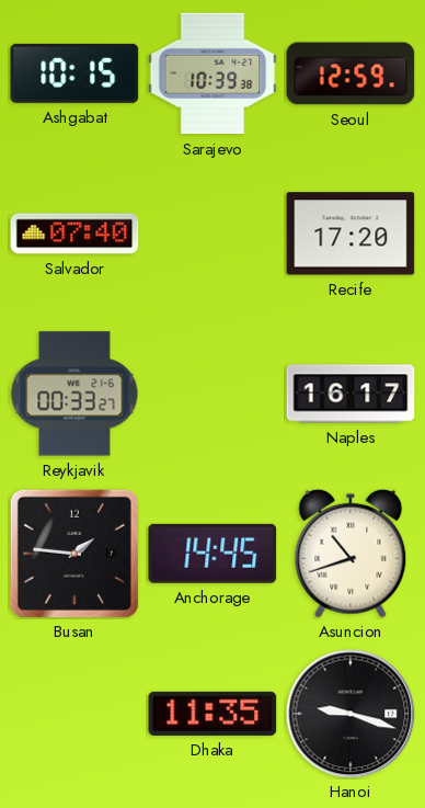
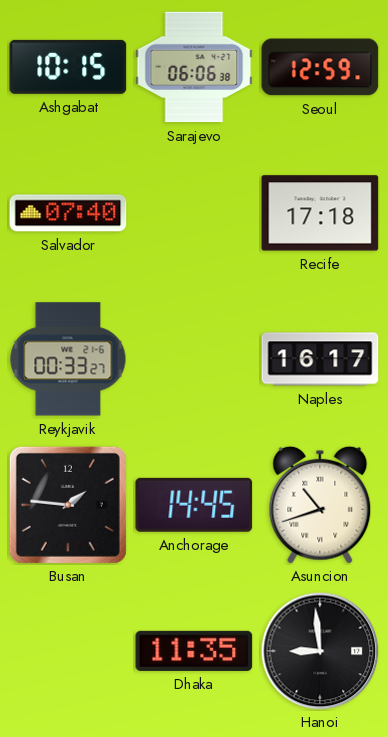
Sarajevo: 10:39 -> 06:06 (194, 67)
Recife: 17:20 -> 17:18 (320, 213)
Hanoi: 9:18 -> 8:59 (320, 651)
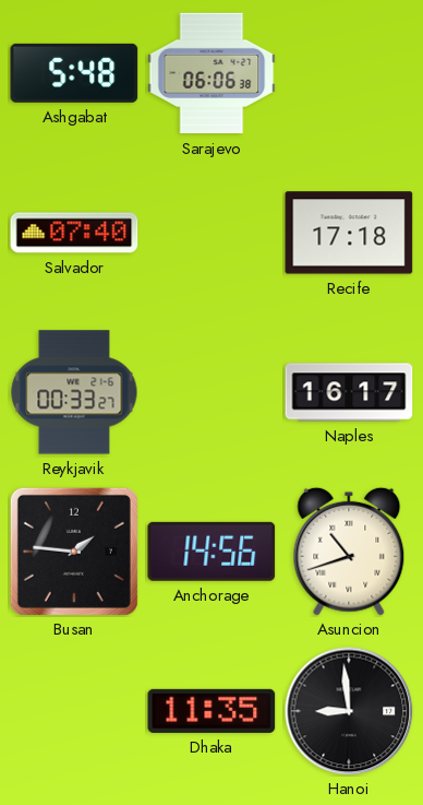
Ashgabat: 10:15 -> 5:48 (74, 73)
Seoul: 12:59 -> none (320, 67)
Anchorage: 14:45 -> 14:56 (211, 552)
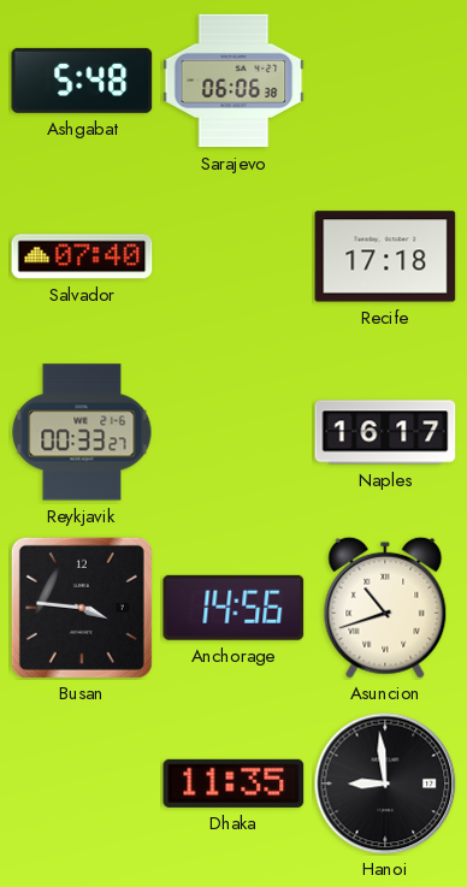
Busan: 1:46 -> 3:46 (82, 608)
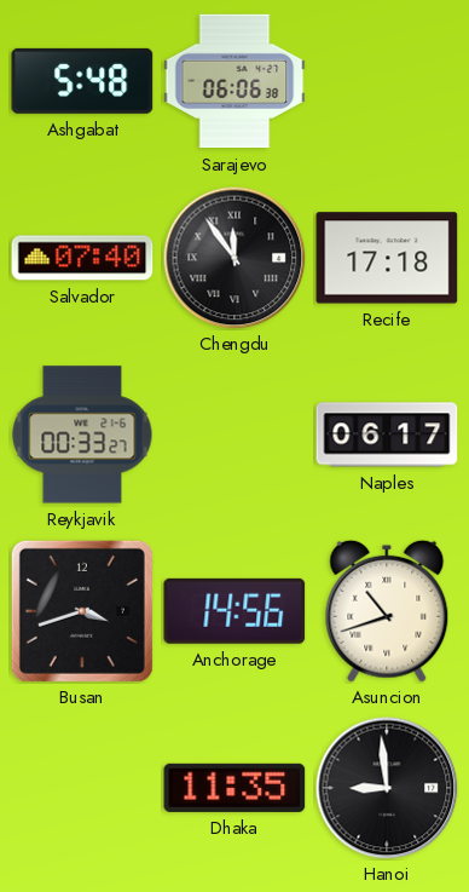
Chengdu: none -> 11:54 (234, 258)
Naples: 16:17 -> 06:17 (387, 435)
Busan: 3:46 -> 3:42 (82, 611)
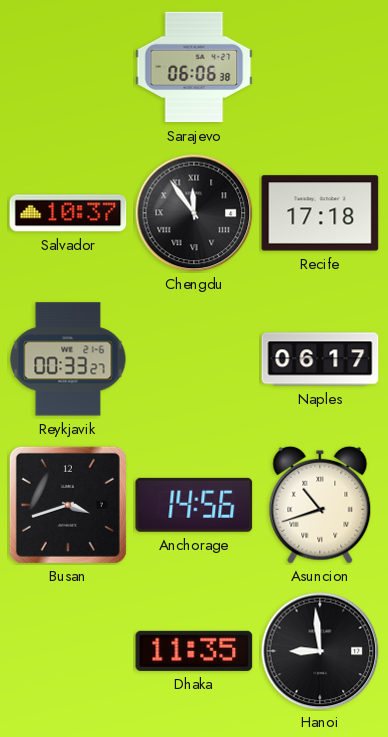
Ashgabat: 5:48 -> none (82, 81)
Salvador: 07:40 -> 10:37 (68, 213)
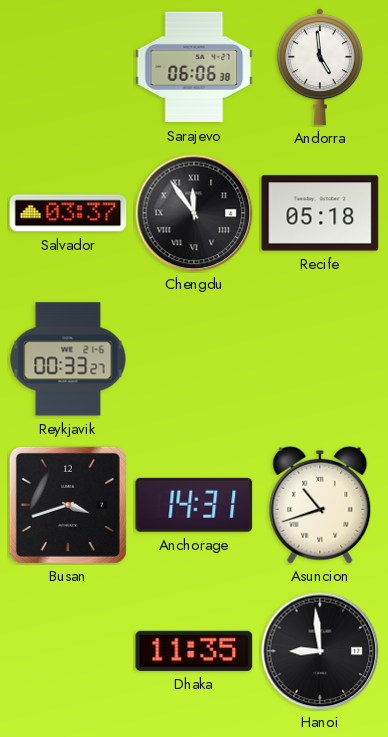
Andorra: none -> 4:59 (320, 67)
Salvador: 10:37 -> 03:37 (68, 213)
Recife: 17:18 -> 05:18 (320, 213)
Naples: 06:17 -> none (320, 359)
Anchorage: 14:56 -> 14:31 (194, 505)
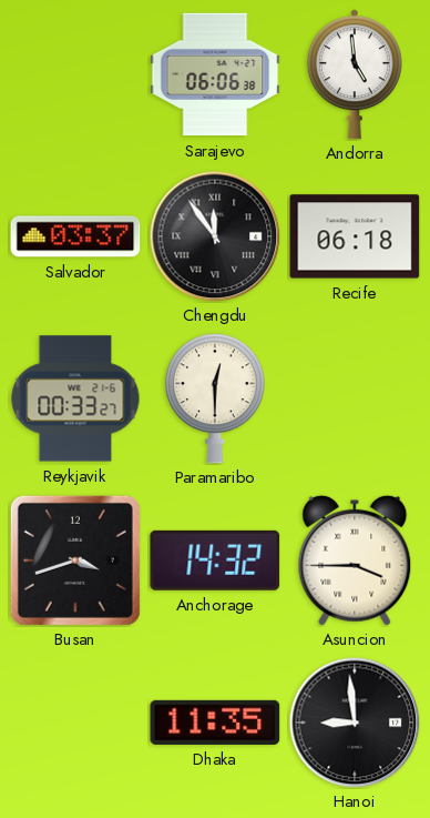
Recife: 05:18 -> 06:18 (355, 236)
Paramaribo: none -> 12:30 (215, 398)
Anchorage: 14:31 -> 14:32 (215, 561)
Asuncion: 10:42 -> 3:45 (355, 561)
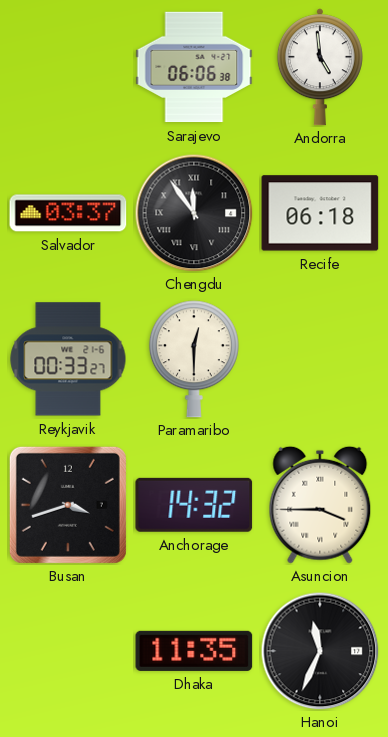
Hanoi: 8:59 -> 11:34 (320, 651)
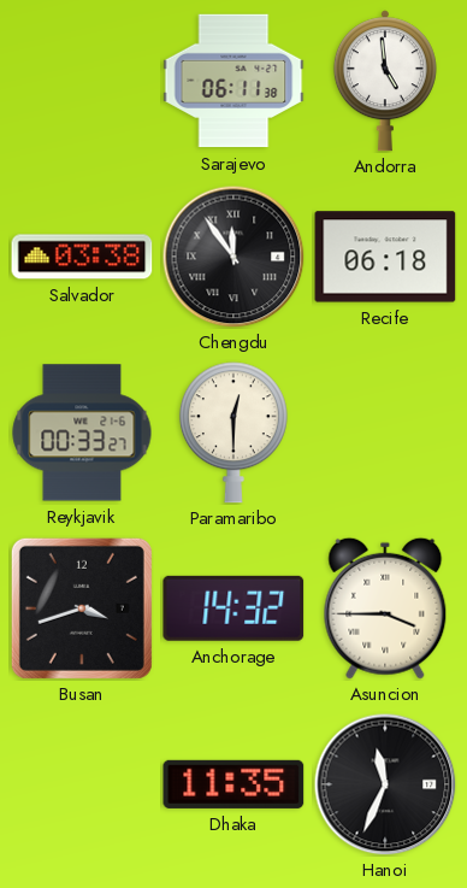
Sarajevo: 06:06 -> 06:11 (233, 81)
Salvador: 03:37 -> 03:38 (82, 257)
